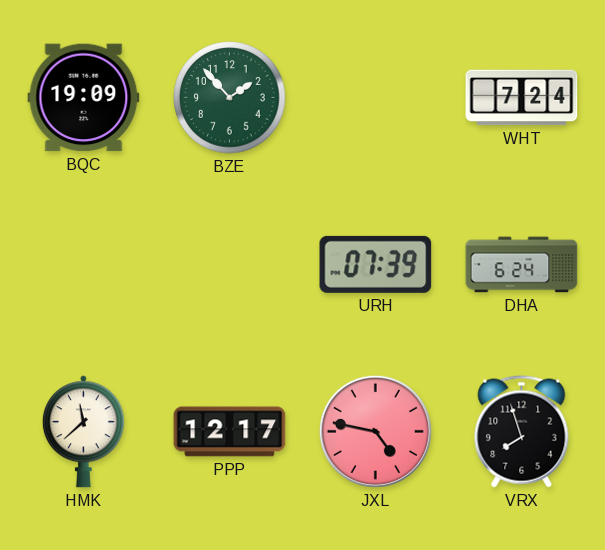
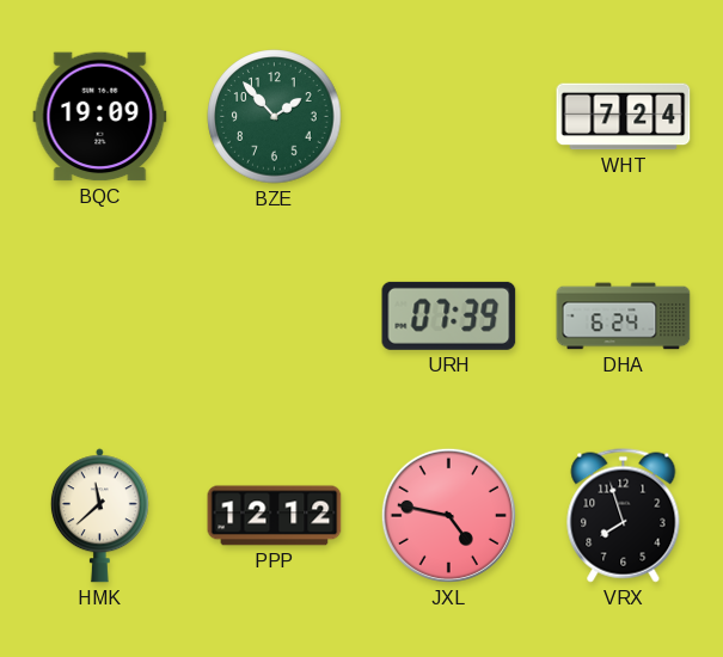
PPP: 12:17 -> 12:12 (275, 516)
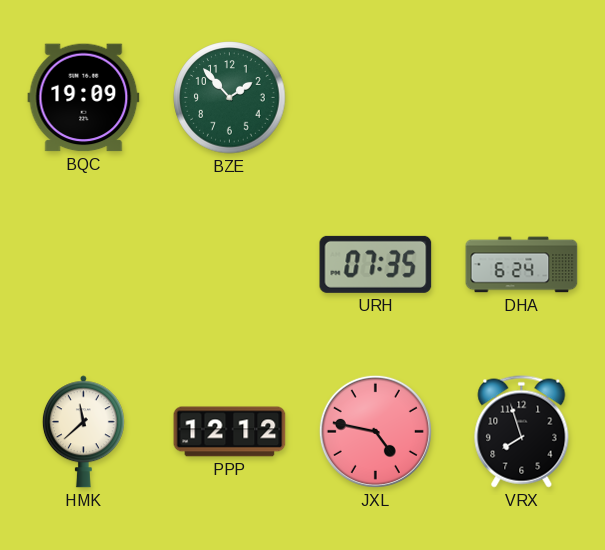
WHT: 7:24 -> none (624, 117)
URH: 07:39 -> 07:35 (376, 264)
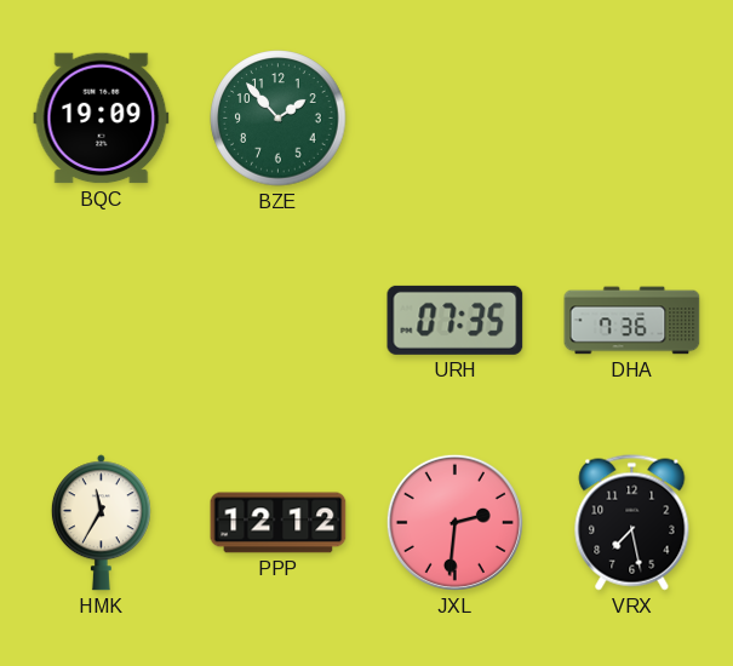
DHA: 6:24 -> 7:36 (632, 321)
HMK: 11:38 -> 11:35 (101, 523)
JXL: 4:47 -> 2:31 (454, 522)
VRX: 7:57 -> 7:28 (632, 523)
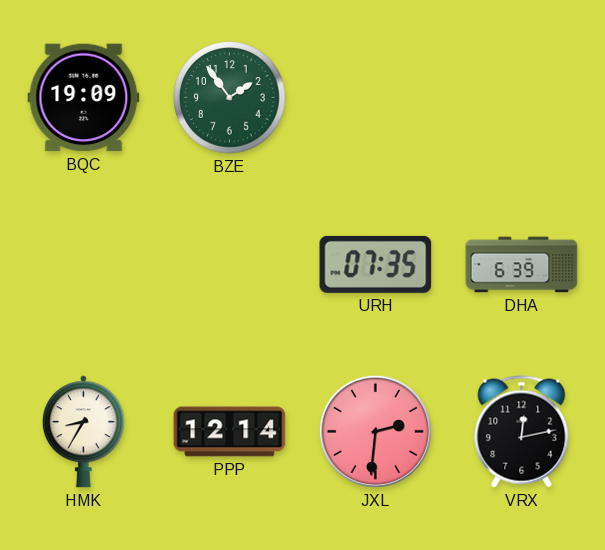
BZE: 1:53 -> 1:54 (230, 98)
DHA: 7:36 -> 6:39 (522, 265)
HMK: 11:35 -> 8:35 (83, 432)
PPP: 12:12 -> 12:14 (230, 432)
VRX: 7:28 -> 12:13 (522, 432)
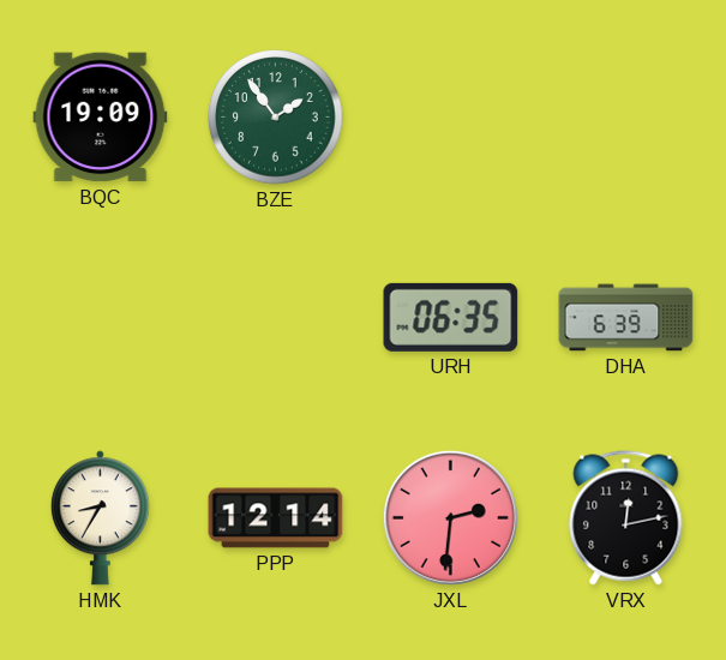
URH: 07:35 -> 06:35 (451, 317)
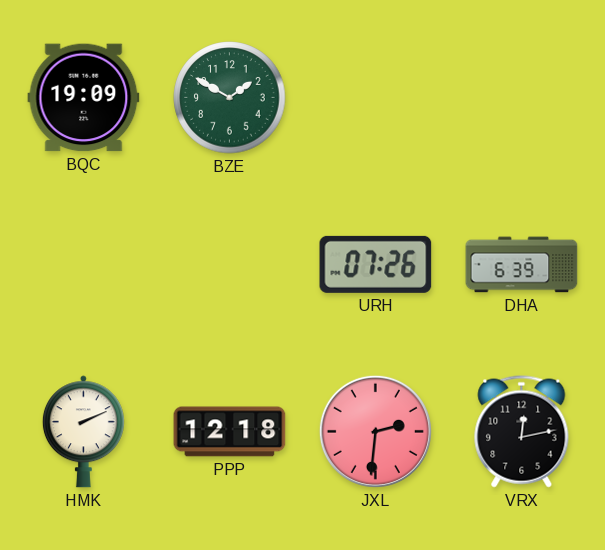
BZE: 1:54 -> 1:50 (230, 98)
URH: 06:35 -> 07:26 (376, 264)
HMK: 8:35 -> 2:11 (83, 432)
PPP: 12:14 -> 12:18 (230, 432)
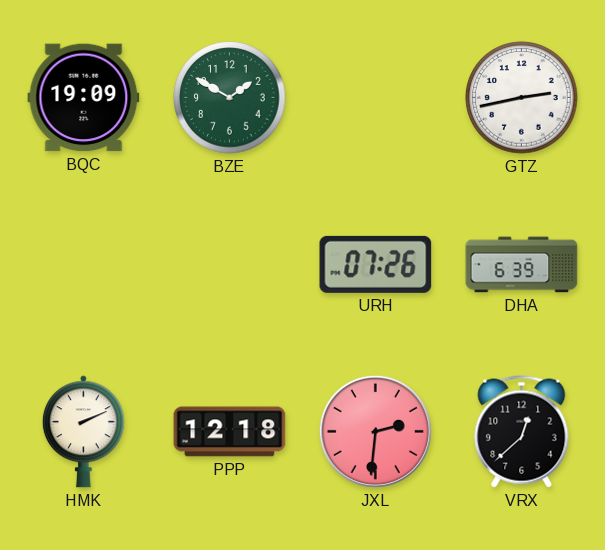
GTZ: none -> 2:43 (522, 98)
VRX: 12:13 -> 12:38 (522, 432)
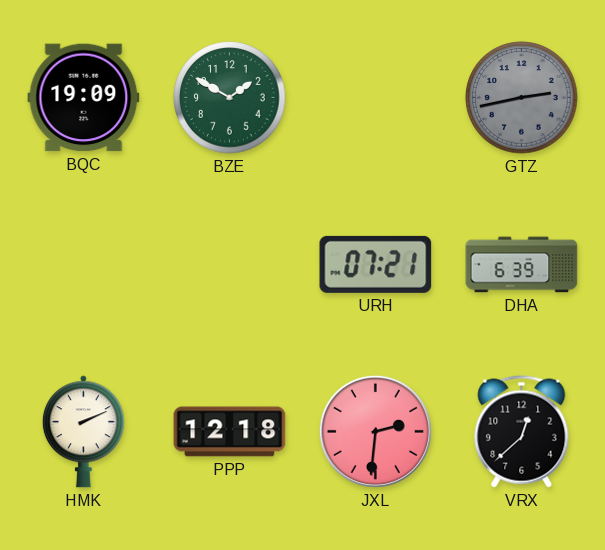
GTZ dial: white -> grey (522, 98)
URH: 07:26 -> 07:21 (376, 264)
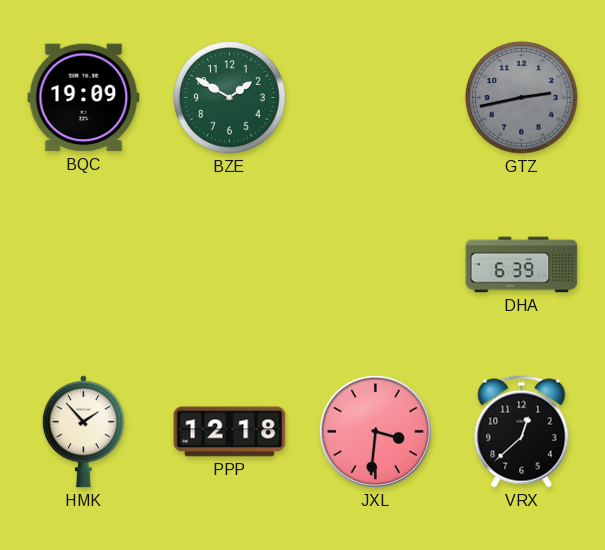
URH: 07:21 -> none (376, 264)
HMK: 2:11 -> 1:53 (83, 432)
JXL: 2:31 -> 3:31 (375, 431)
